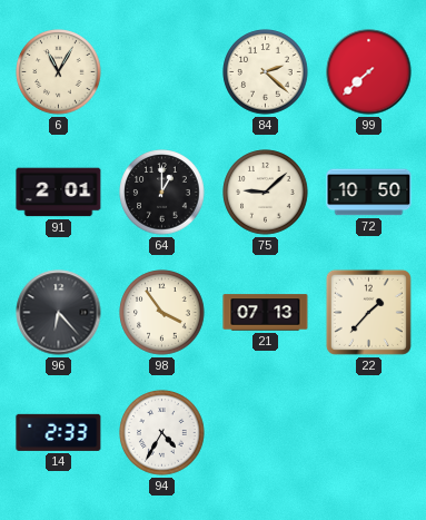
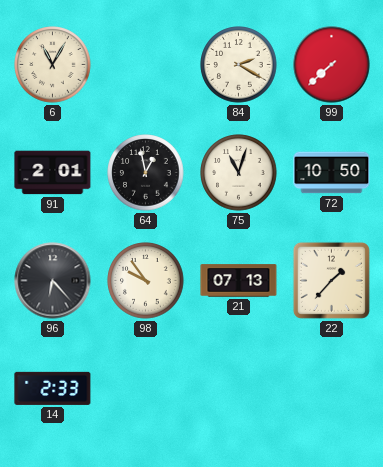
84: 2:22 -> 2:20 (239, 65)
64: 1:00 -> 12:58 (146, 173)
75: 9:08 -> 11:03 (239, 173)
98: 3:54 -> 9:54 (146, 281)
94: 4:35 -> none (162, 433)
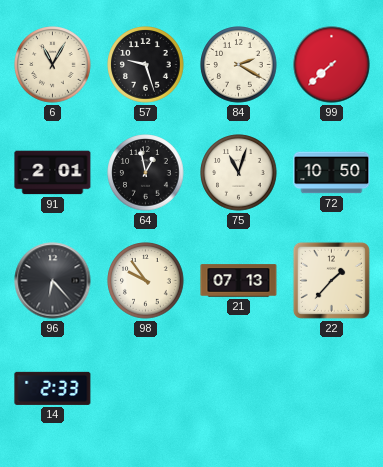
57: none -> 9:27 (146, 65)
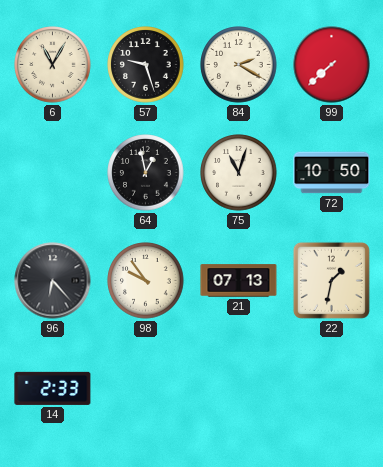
91: 2:01 -> none (53, 173)
22: 1:37 -> 1:32 (331, 280)
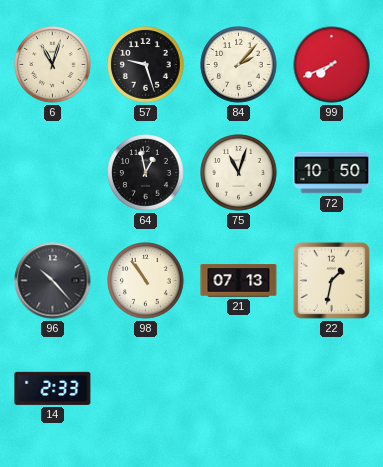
6: 11:05 -> 11:03 (53, 65)
84: 2:20 -> 2:07 (239, 65)
99: 7:38 -> 7:41 (332, 65)
96: 6:23 -> 10:23 (53, 281)
98: 9:54 -> 10:54 (146, 281)
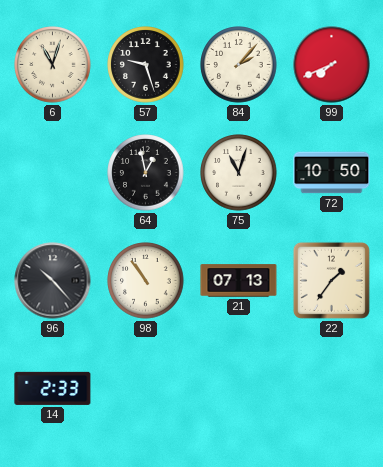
22: 1:32 -> 1:36 (331, 280)
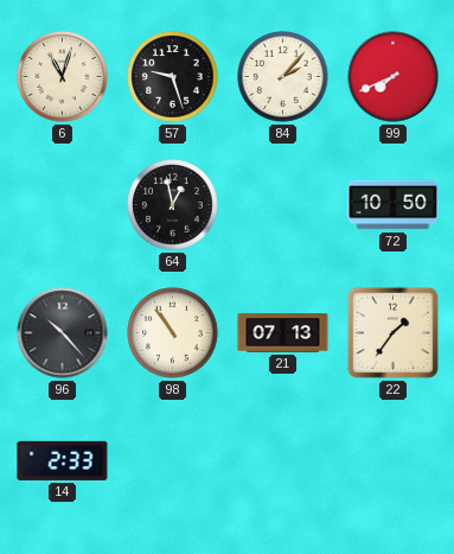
75: 11:03 -> none (239, 173)
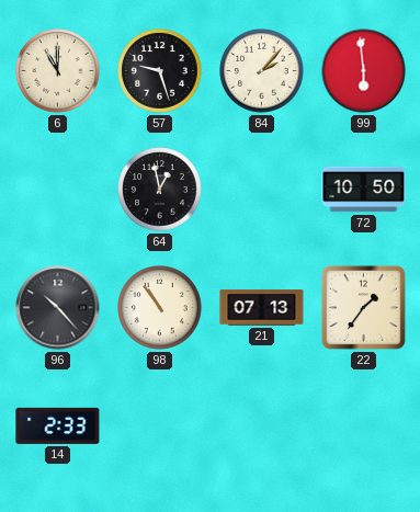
6: 11:03 -> 11:00 (58, 71)
99: 7:41 -> 5:59 (364, 71)
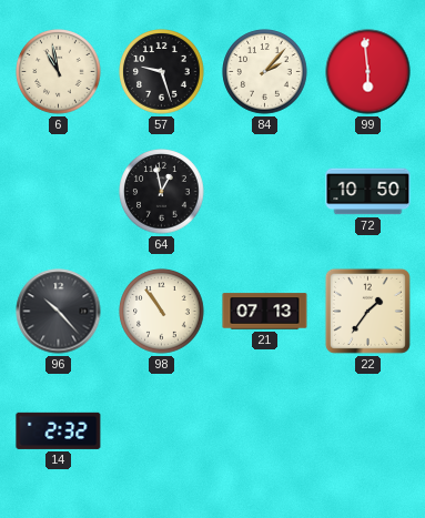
6: 11:00 -> 10:58 (59, 72)
14: 2:33 -> 2:32 (59, 430)
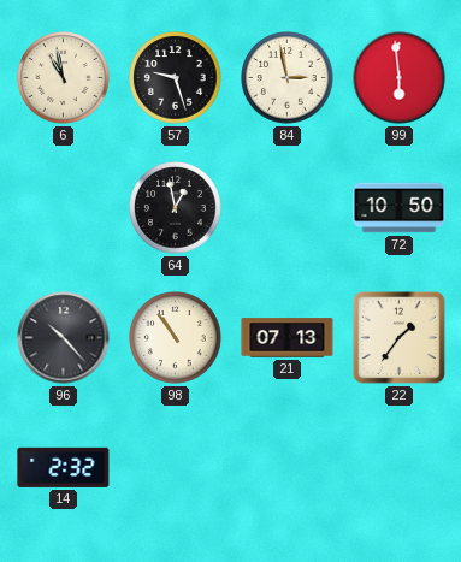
84: 2:07 -> 2:58 (288, 78)
